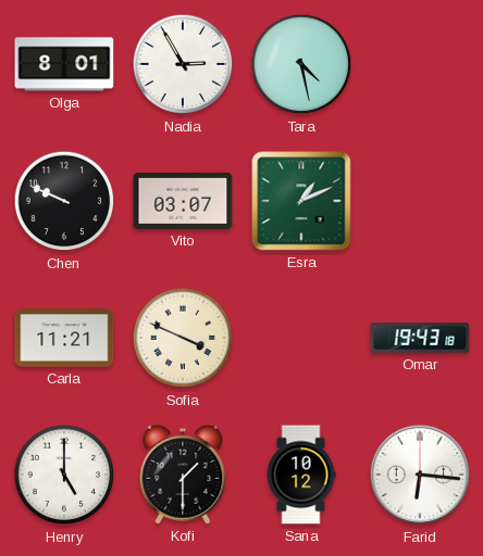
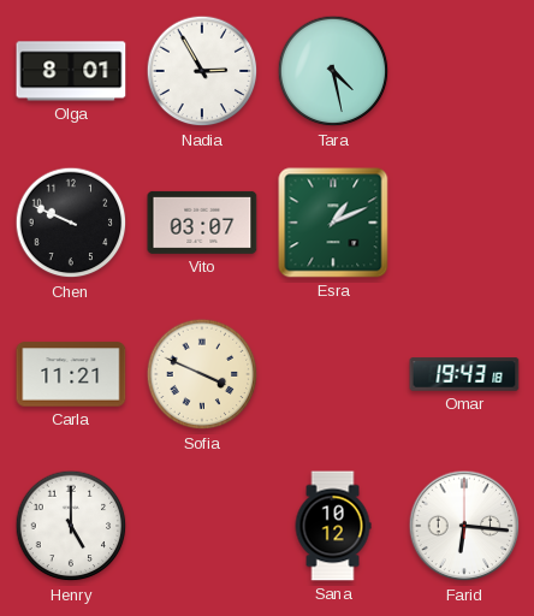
Kofi: 1:30 -> none (183, 475)
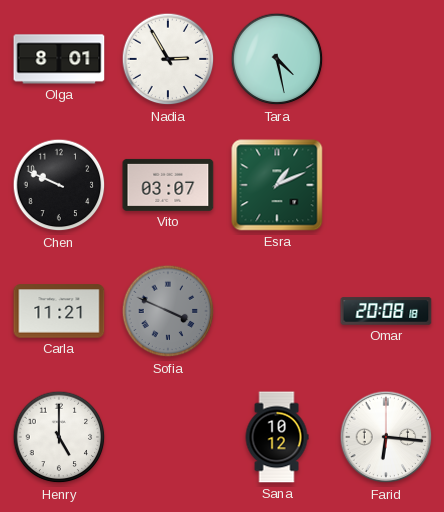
Sofia dial: cream -> grey (168, 311)
Omar: 19:43 -> 20:08 (386, 311)
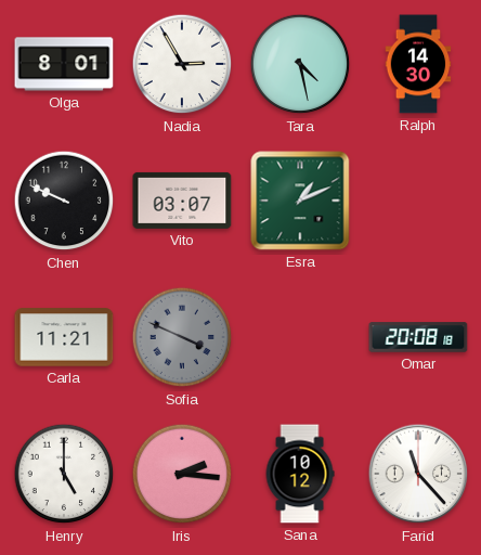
Ralph: none -> 14:30 (418, 64)
Iris: none -> 2:16 (182, 474)
Farid: 6:16 -> 11:23 (418, 474)
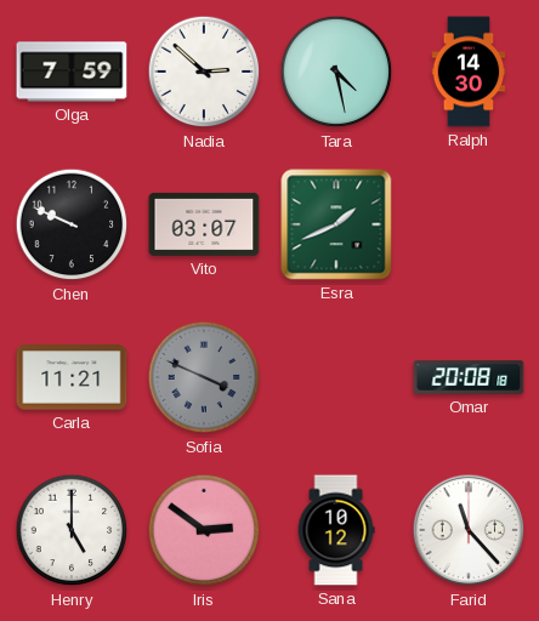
Olga: 8:01 -> 7:59 (72, 72)
Nadia: 2:55 -> 2:52 (204, 72)
Esra: 1:11 -> 1:41 (336, 224)
Iris: 2:16 -> 2:51 (204, 530)
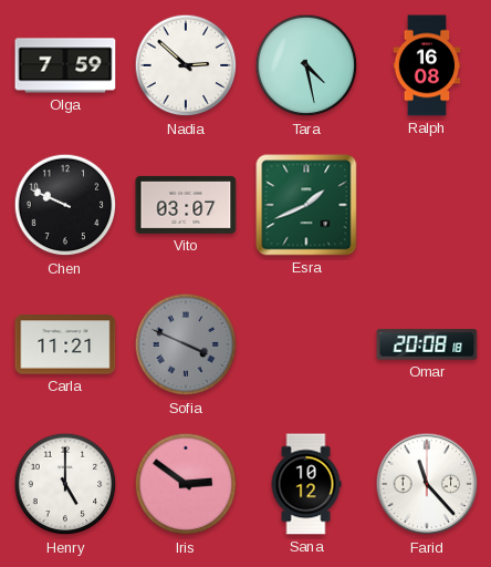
Ralph: 14:30 -> 16:08 (427, 65)
